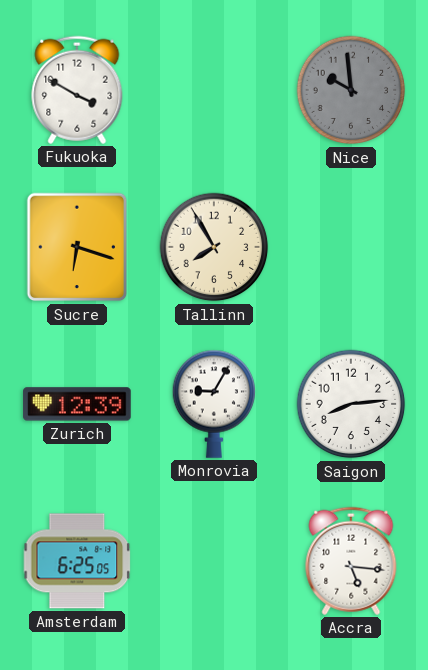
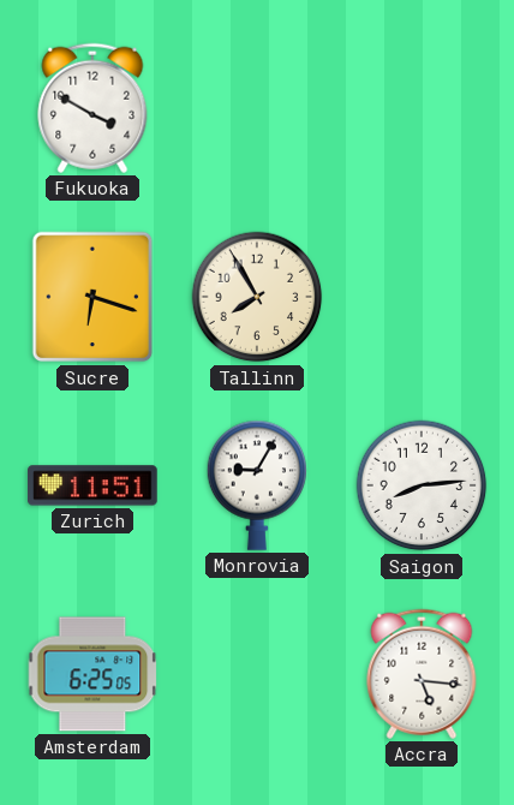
Nice: 9:59 -> none (351, 90)
Zurich: 12:39 -> 11:51 (92, 485)
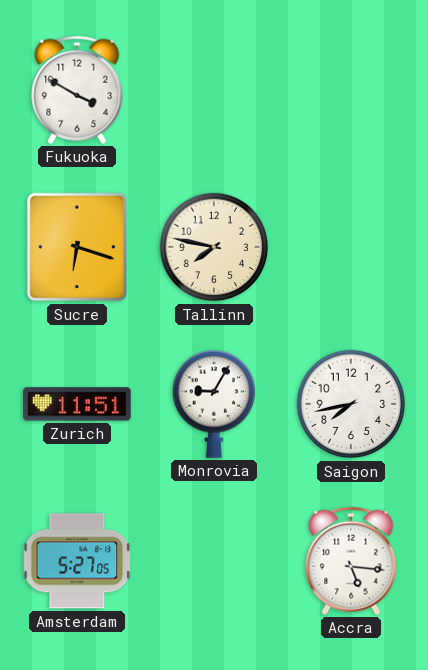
Tallinn: 7:55 -> 7:47 (214, 247)
Saigon: 8:14 -> 7:43 (351, 404)
Amsterdam: 6:25 -> 5:27 (77, 561)
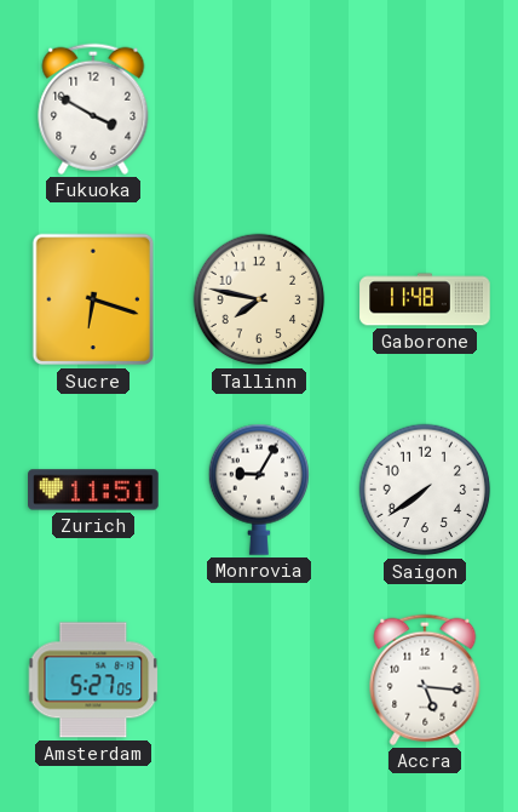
Gaborone: none -> 11:48 (425, 299)
Saigon: 7:43 -> 7:39 (425, 490)
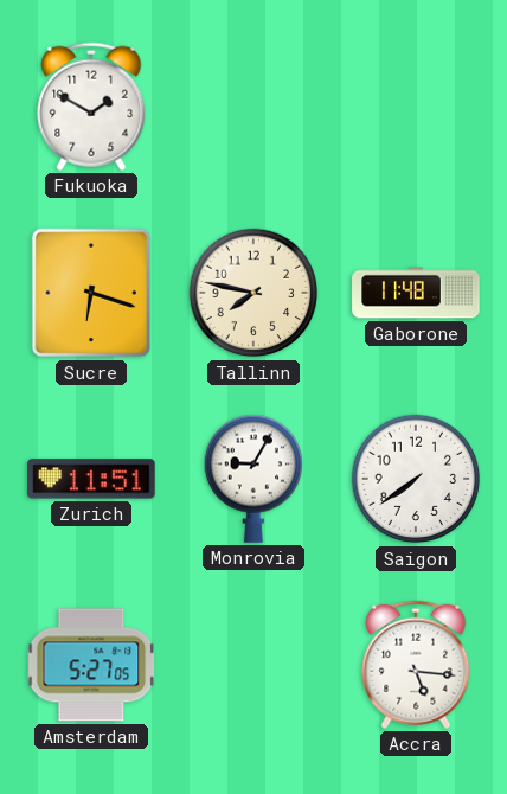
Fukuoka: 3:50 -> 1:50 (91, 107)
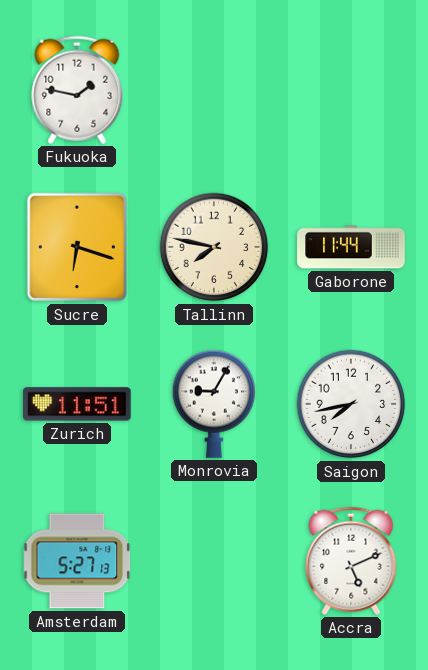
Fukuoka: 1:50 -> 1:47 (77, 90)
Gaborone: 11:48 -> 11:44 (351, 247)
Saigon: 7:39 -> 7:43 (351, 404)
Amsterdam: 5:27:05 -> 5:27:13 (77, 561)
Accra: 5:16 -> 5:11 (351, 561)
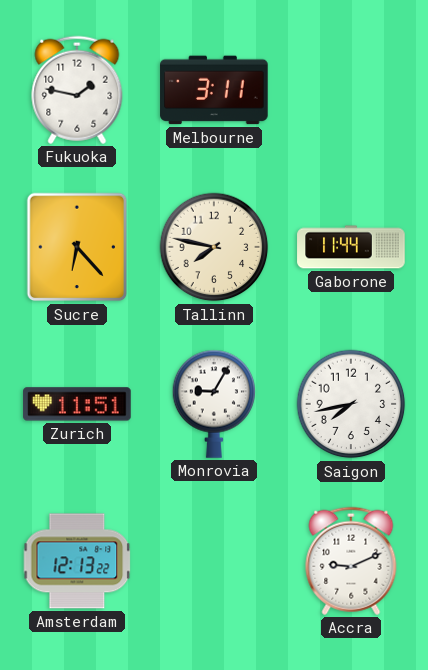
Melbourne: none -> 3:11 (214, 90)
Sucre: 6:18 -> 6:23 (77, 247)
Amsterdam: 5:27 -> 12:13 (77, 561)
Accra: 5:11 -> 9:11 (351, 561)
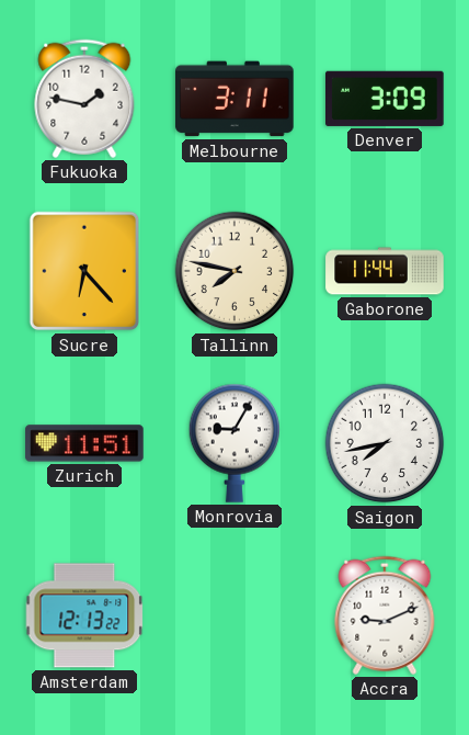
Denver: none -> 3:09 (385, 99)
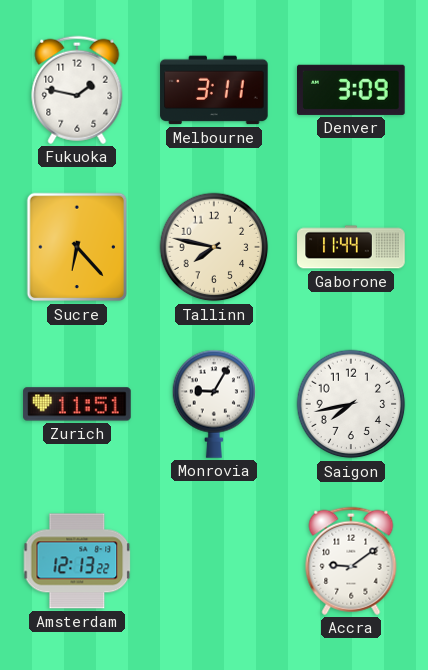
Accra: 9:11 -> 9:09 (351, 561)
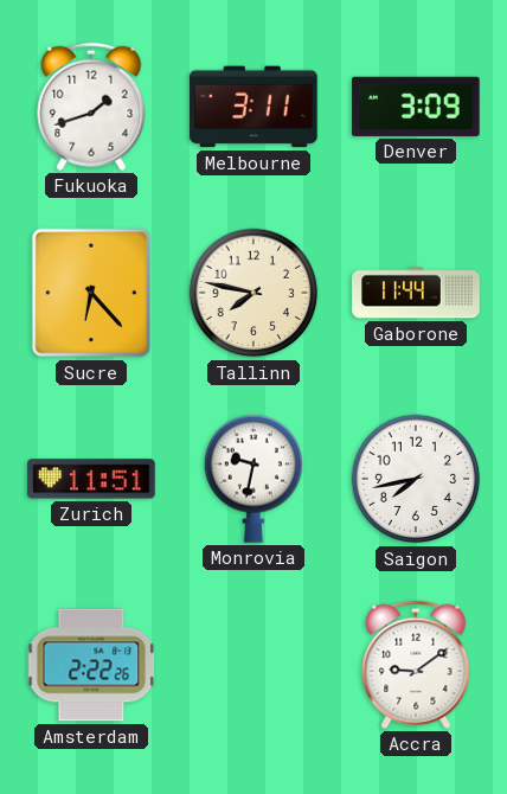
Fukuoka: 1:47 -> 1:42 (91, 107)
Monrovia: 9:05 -> 9:32 (254, 479)
Amsterdam: 12:13 -> 2:22 (91, 665)
